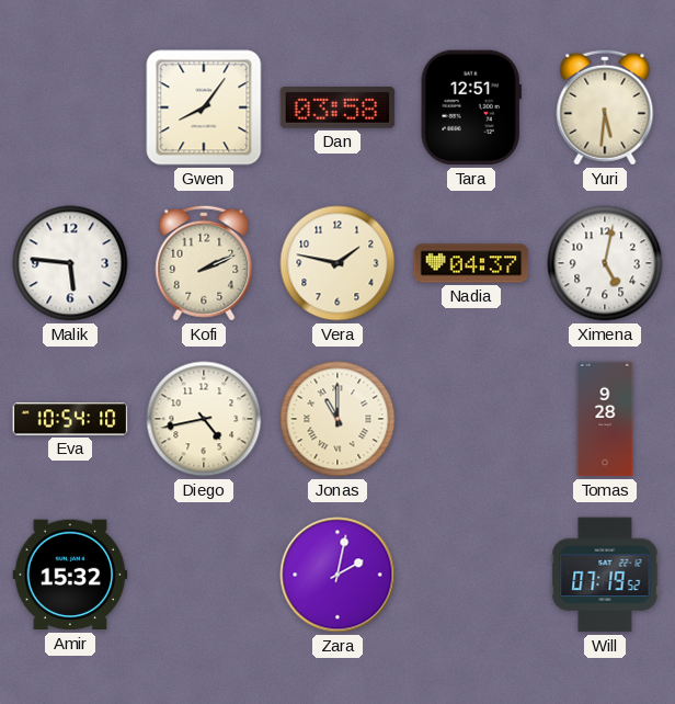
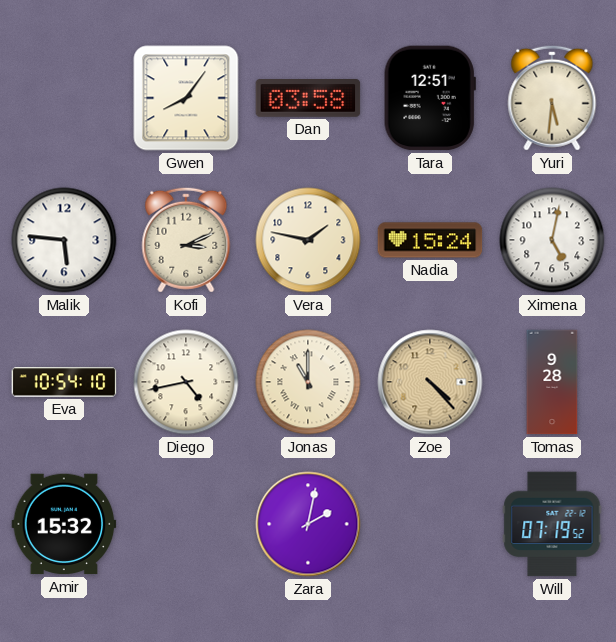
Kofi: 2:11 -> 3:11 (186, 240)
Nadia: 04:37 -> 15:24 (430, 240)
Zoe: none -> 4:23 (430, 382)
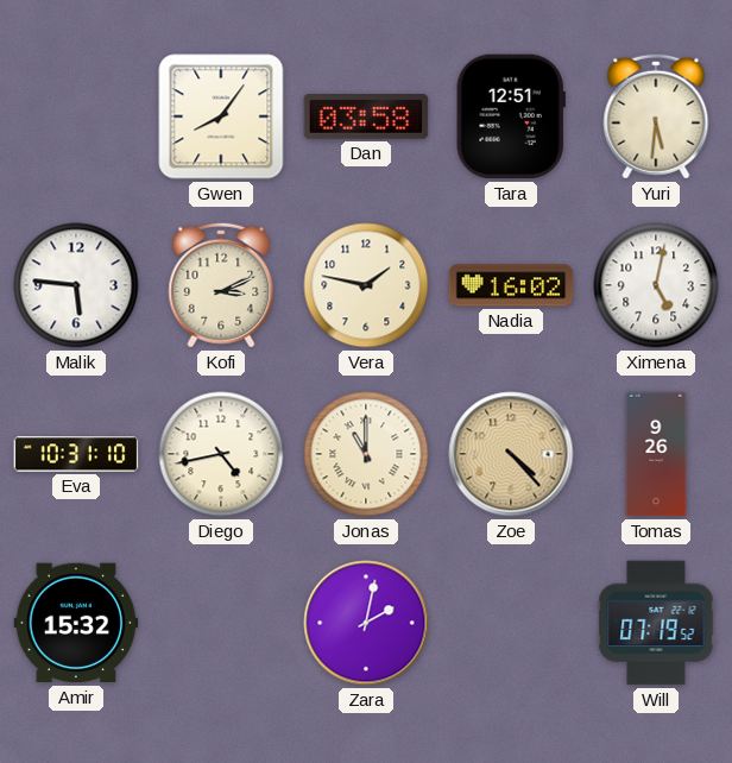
Nadia: 15:24 -> 16:02 (511, 285)
Eva: 10:54 -> 10:31 (76, 454)
Tomas: 9:28 -> 9:26 (656, 454)
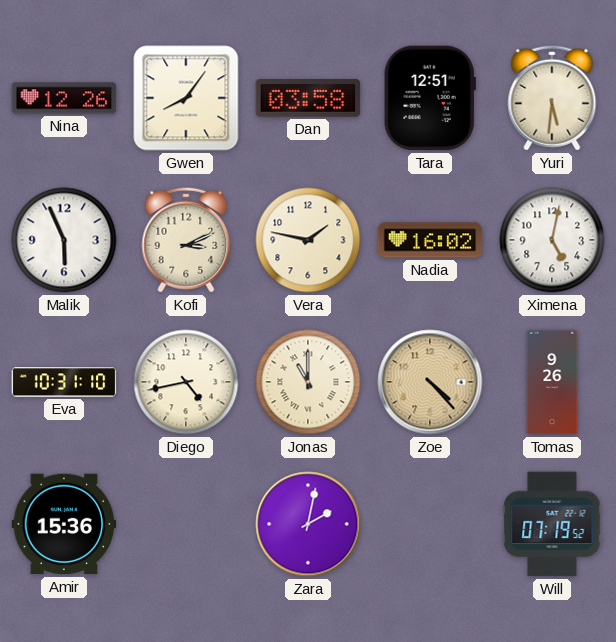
Nina: none -> 12:26 (64, 98)
Malik: 5:46 -> 5:56 (64, 240)
Amir: 15:32 -> 15:36 (64, 524)
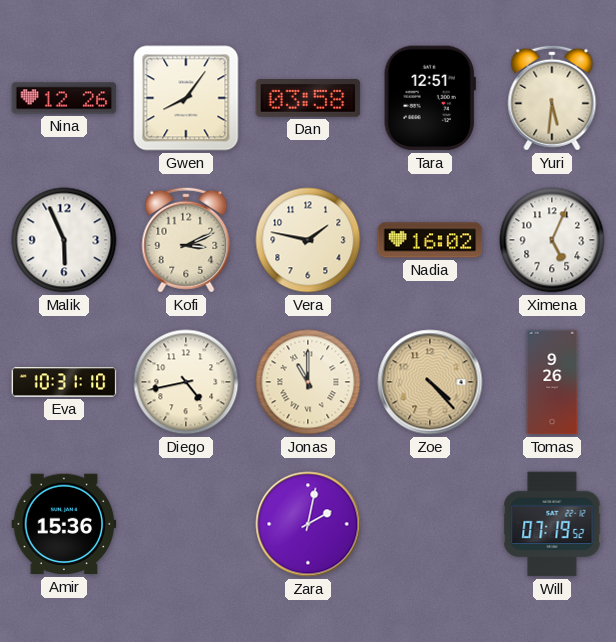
Ximena: 5:02 -> 5:04 (552, 240)
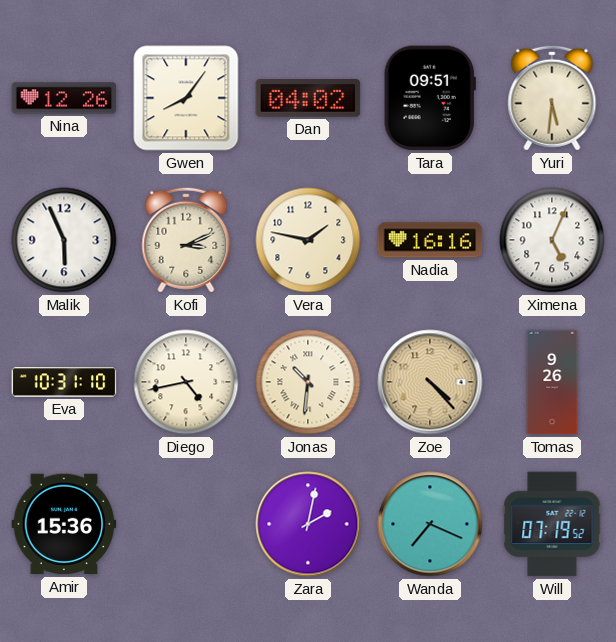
Dan: 03:58 -> 04:02 (308, 99)
Tara: 12:51 -> 09:51 (430, 98)
Nadia: 16:02 -> 16:16 (430, 240)
Jonas: 11:00 -> 10:31 (308, 382)
Wanda: none -> 7:19 (430, 524)
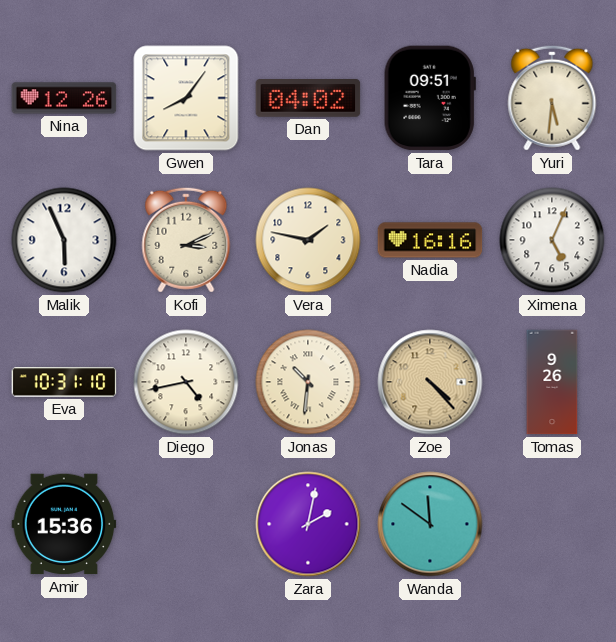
Wanda: 7:19 -> 11:51 (430, 524)
Will: 07:19 -> none (552, 524)
